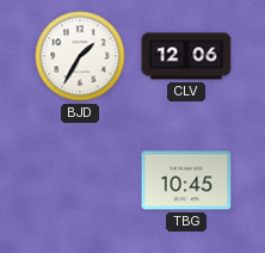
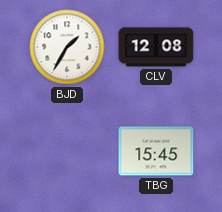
CLV: 12:06 -> 12:08 (156, 47)
TBG: 10:45 -> 15:45 (156, 151)
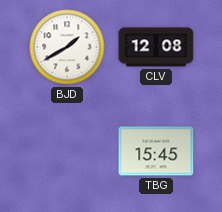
BJD: 1:35 -> 1:40 (67, 47)
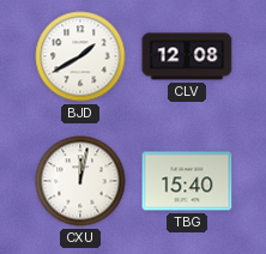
CXU: none -> 12:02 (80, 181)
TBG: 15:45 -> 15:40 (187, 181)
